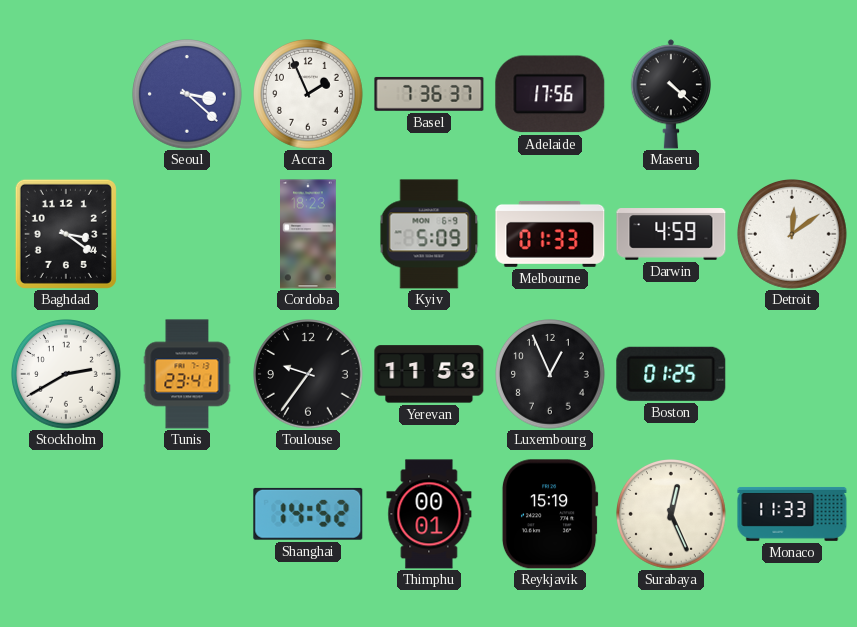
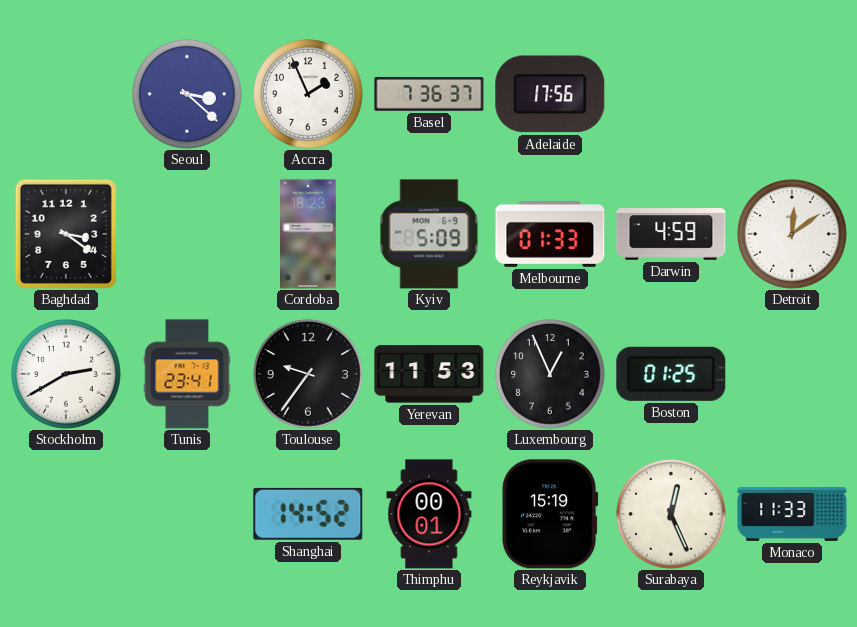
Maseru: 4:22 -> none (670, 94)
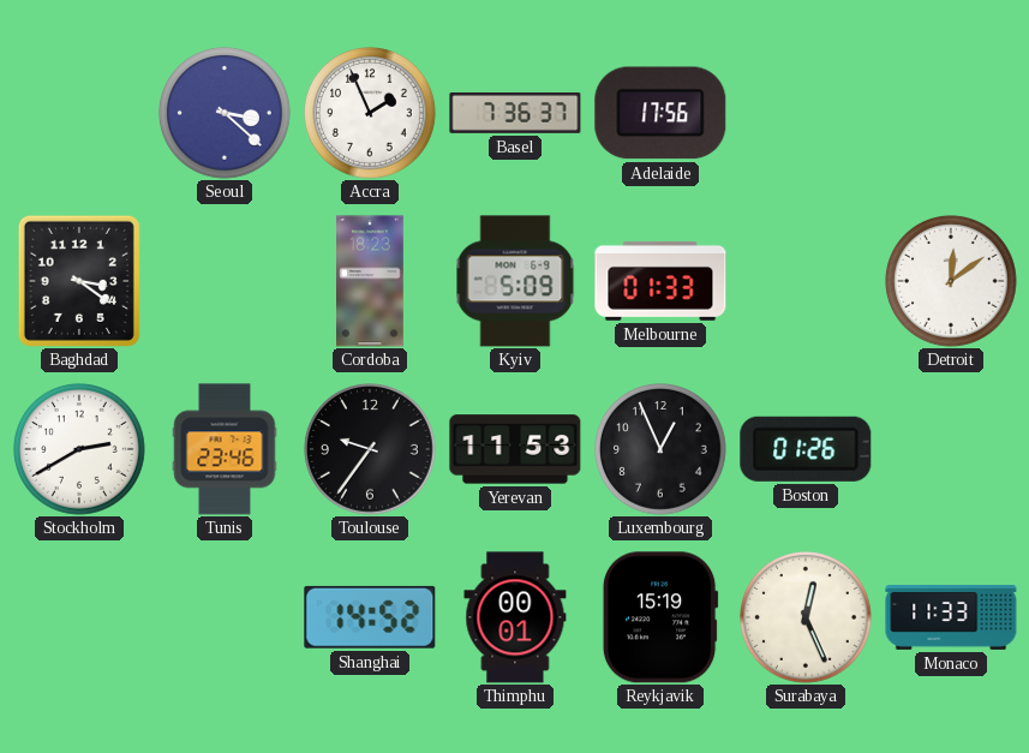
Darwin: 4:59 -> none (671, 234)
Tunis: 23:41 -> 23:46 (225, 449)
Boston: 01:25 -> 01:26 (806, 449)
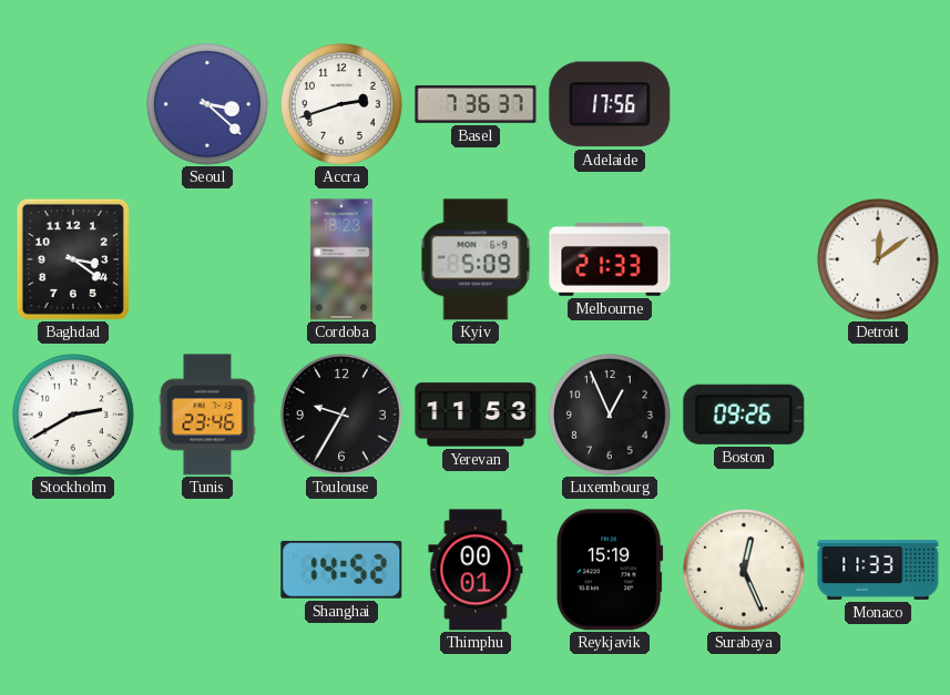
Accra: 1:56 -> 2:42 (343, 105)
Melbourne: 01:33 -> 21:33 (610, 259)
Toulouse: 9:36 -> 9:35 (343, 416)
Boston: 01:26 -> 09:26 (744, 415)
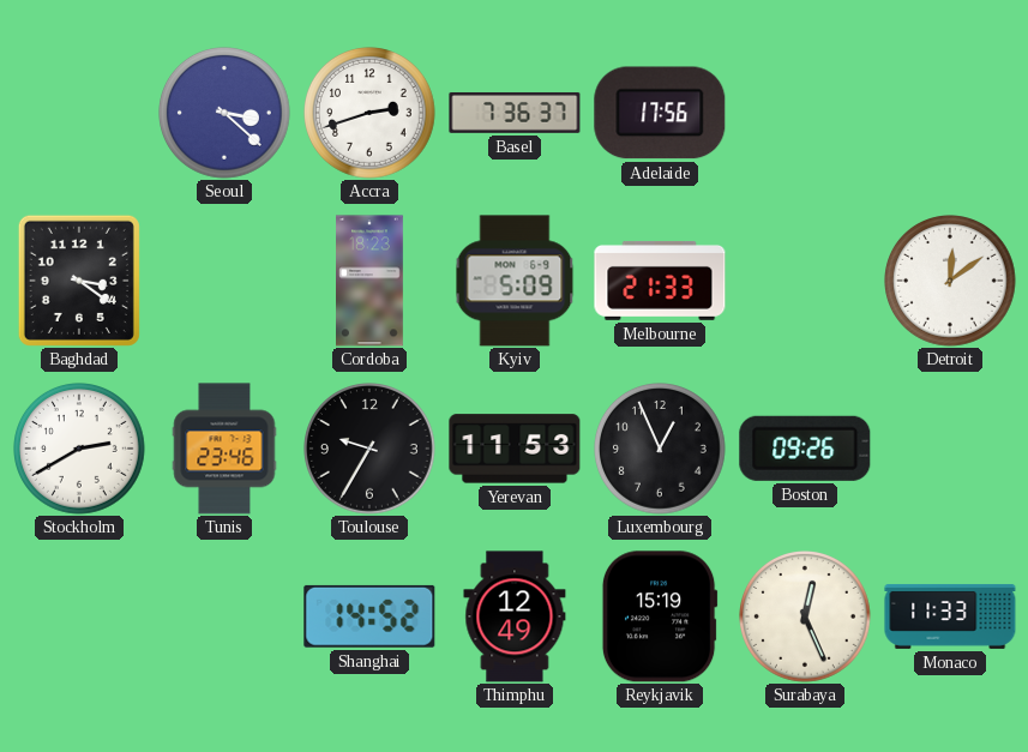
Thimphu: 00:01 -> 12:49 (515, 616)
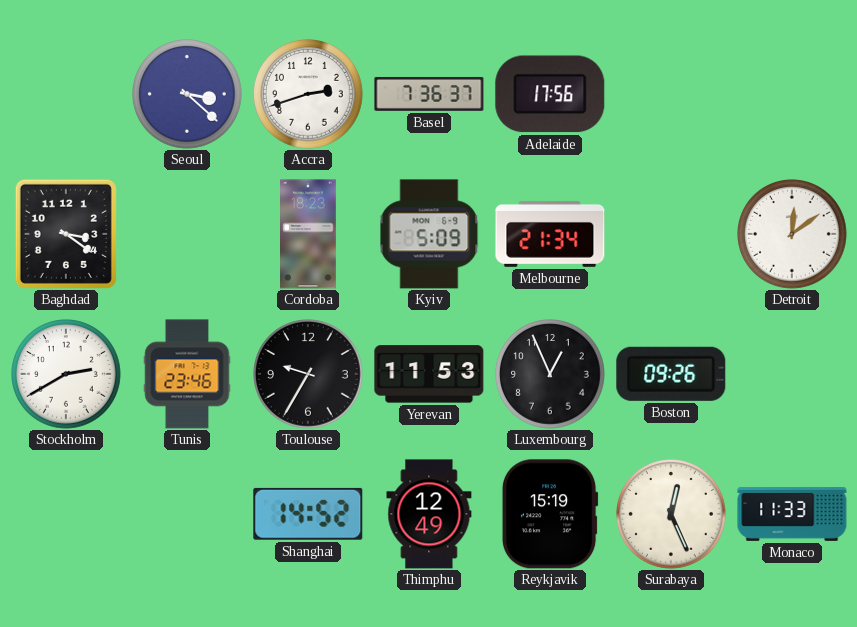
Melbourne: 21:33 -> 21:34 (550, 234)
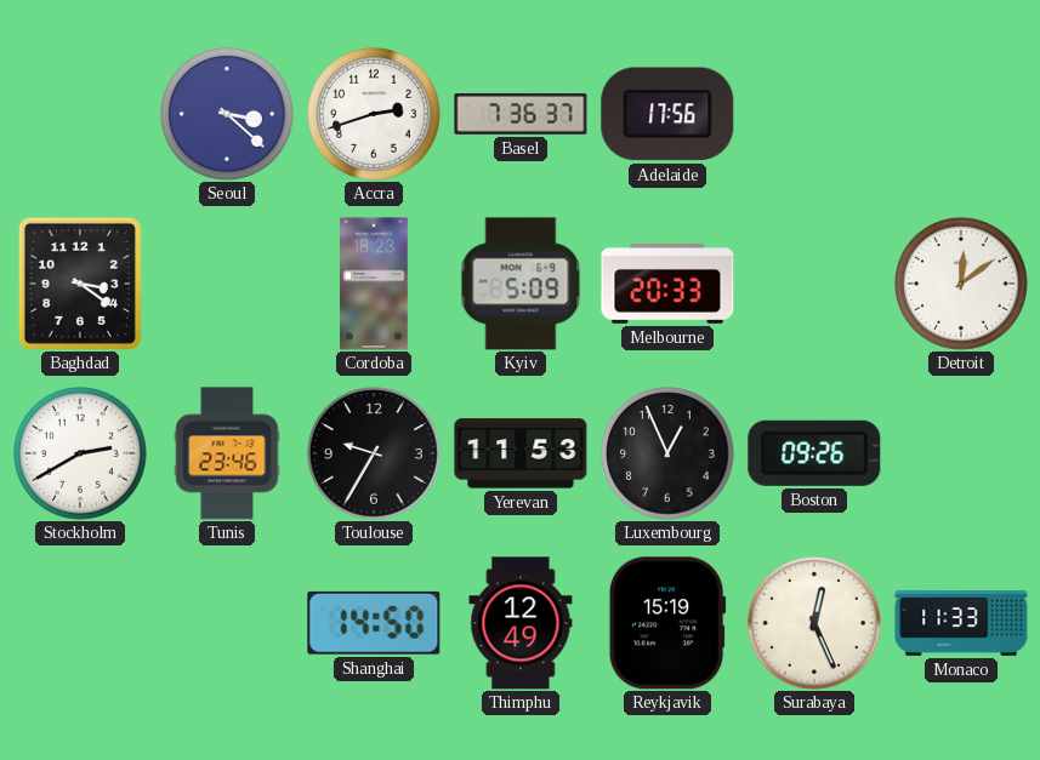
Melbourne: 21:34 -> 20:33 (667, 284)
Shanghai: 14:52 -> 14:50 (374, 623)
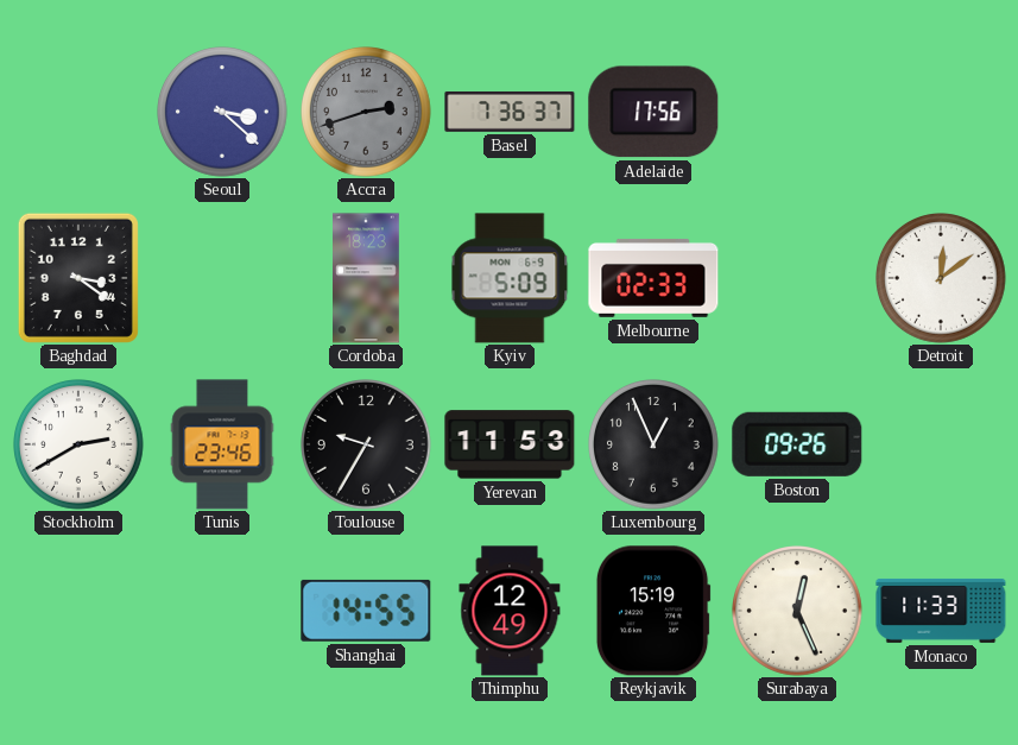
Accra dial: white -> grey (367, 113)
Melbourne: 20:33 -> 02:33 (653, 278)
Shanghai: 14:50 -> 14:55 (366, 611)
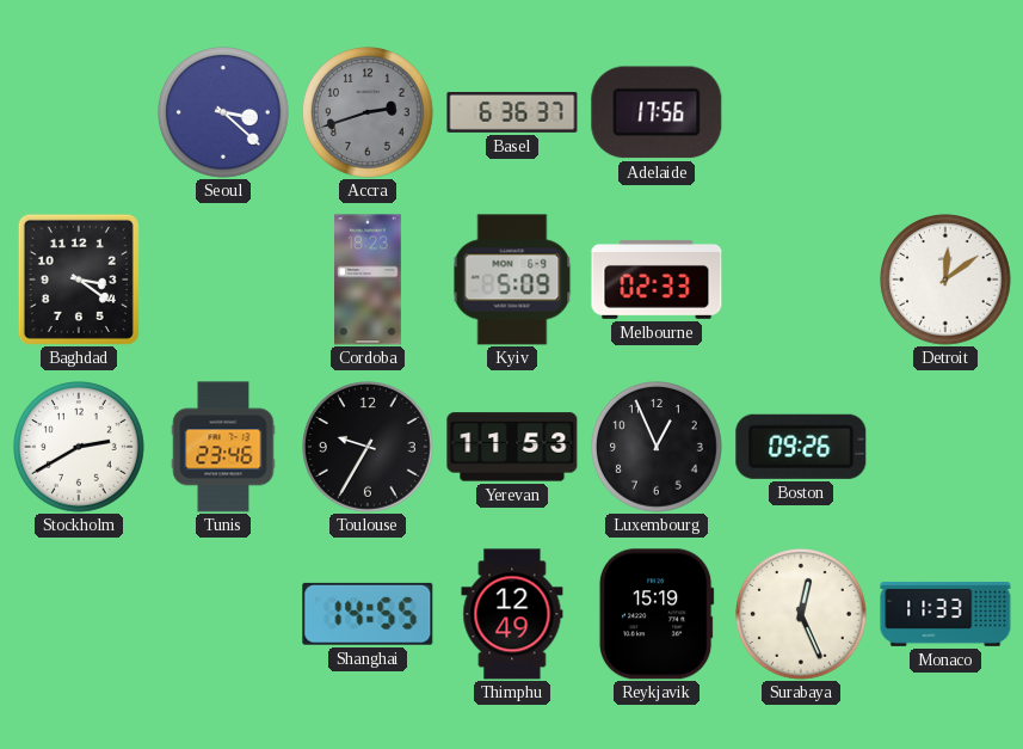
Basel: 7:36 -> 6:36 (512, 112)
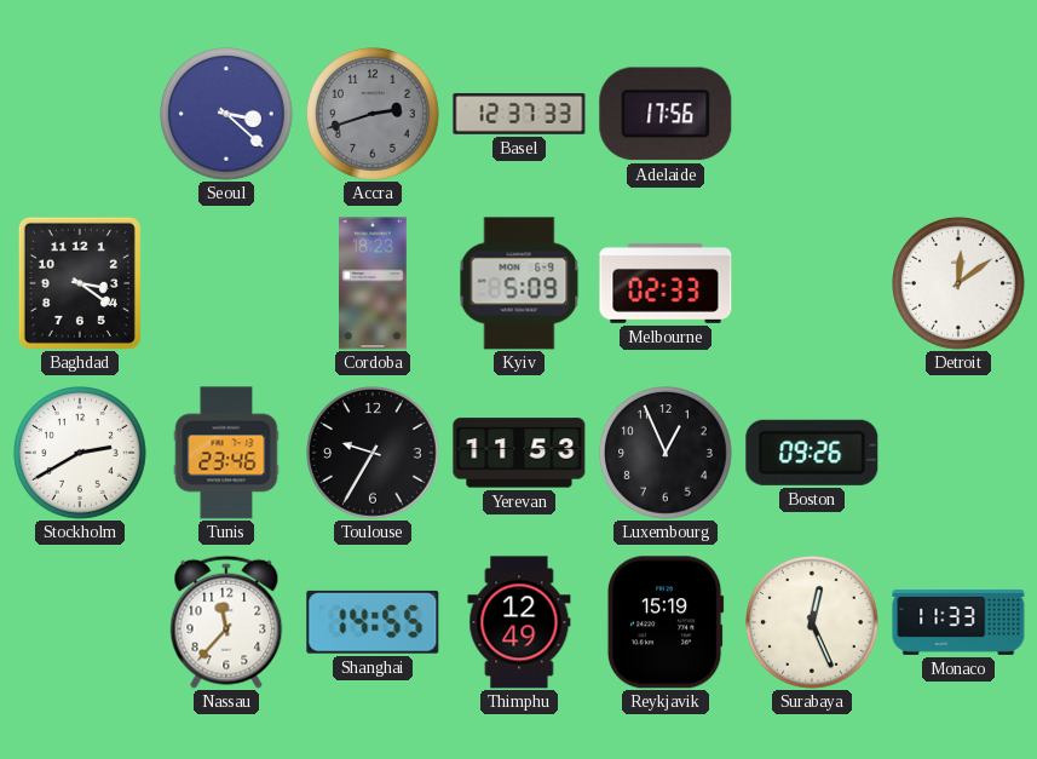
Basel: 6:36 -> 12:37 (519, 114)
Nassau: none -> 11:37 (226, 622)
